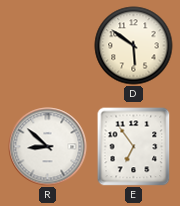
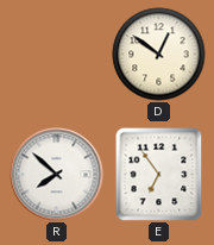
D: 5:51 -> 12:51 (159, 55)
R: 8:52 -> 7:52 (57, 175)
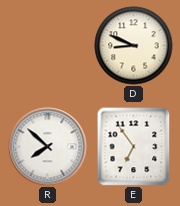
D: 12:51 -> 8:49 (134, 46)
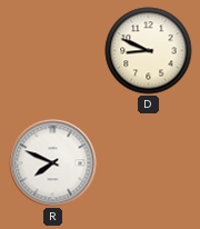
R: 7:52 -> 7:49 (53, 163)
E: 6:54 -> none (134, 147)
